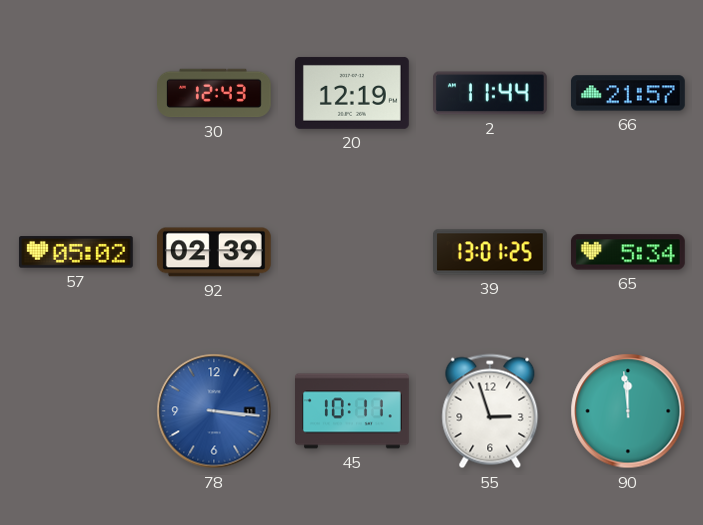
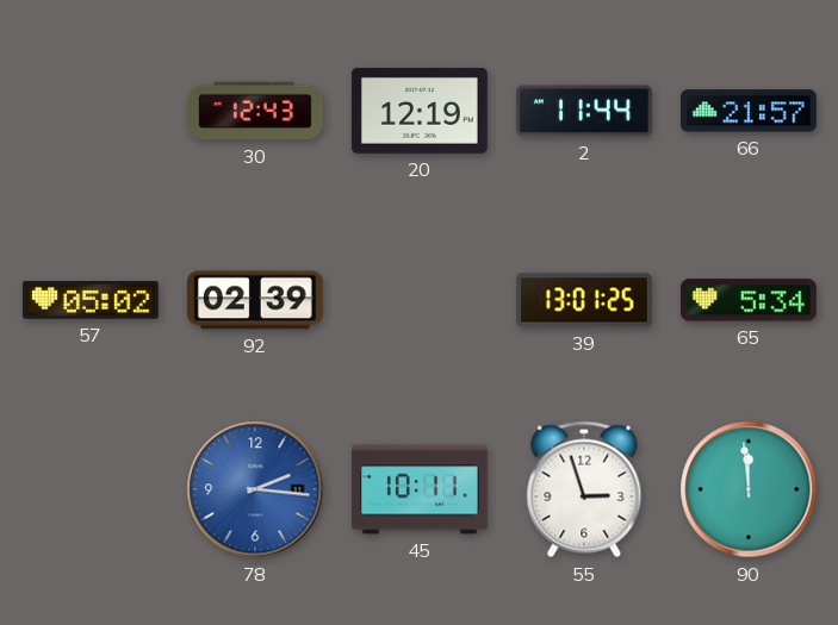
78: 3:16 -> 2:16 (255, 489)
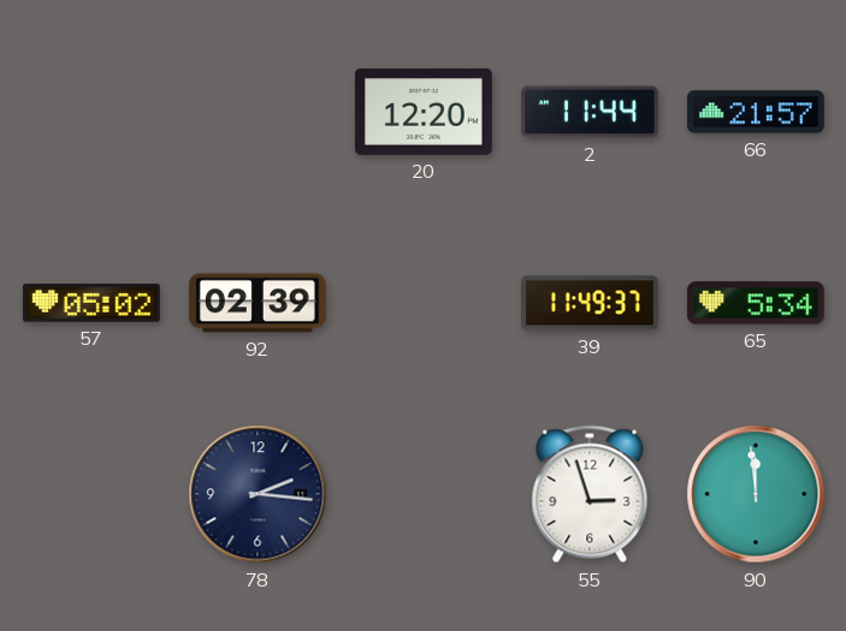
30: 12:43 -> none (256, 111)
20: 12:19 -> 12:20 (424, 112)
39: 13:01 -> 11:49 (591, 303)
78 dial: blue -> navy (258, 494)
45: 10:11 -> none (421, 489)
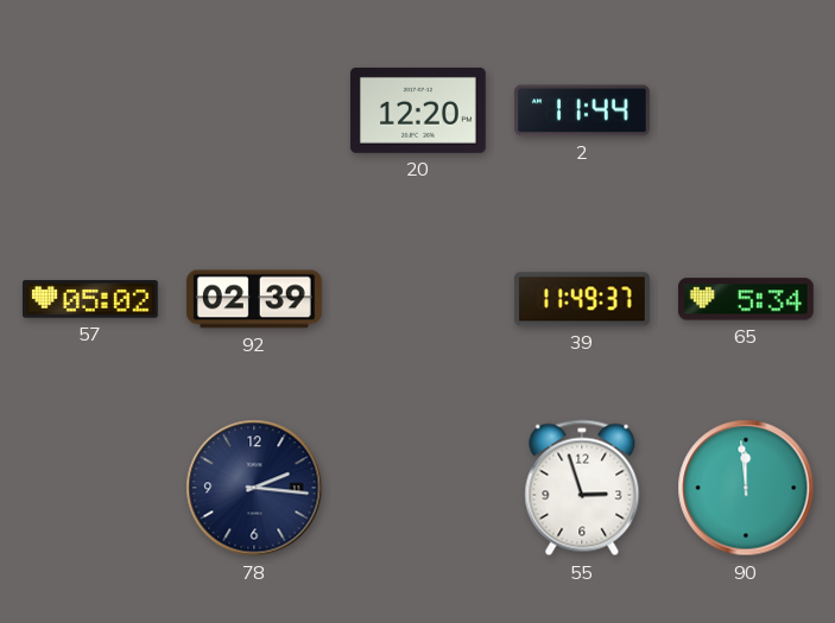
66: 21:57 -> none (756, 112)
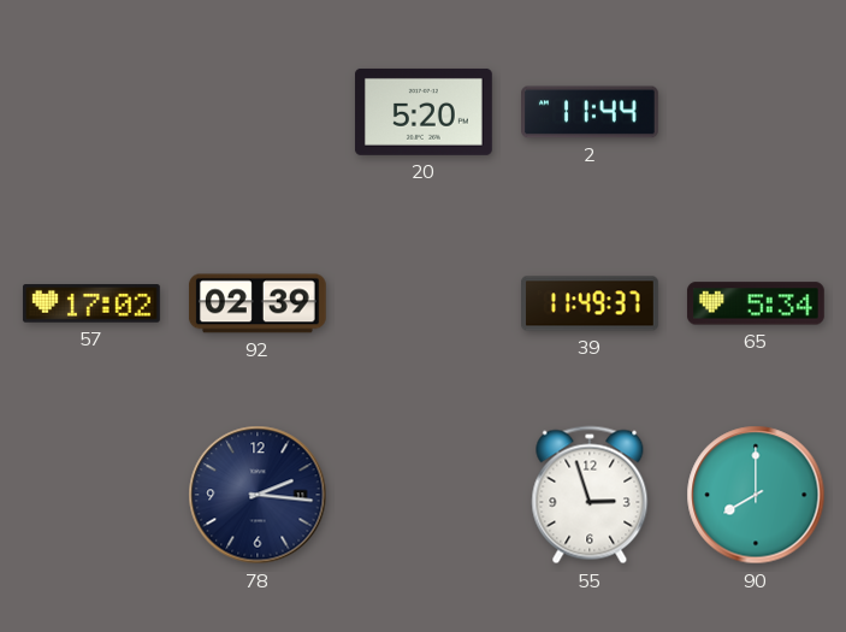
20: 12:20 -> 5:20 (424, 112)
57: 05:02 -> 17:02 (91, 303)
90: 11:59 -> 8:00 (756, 495)
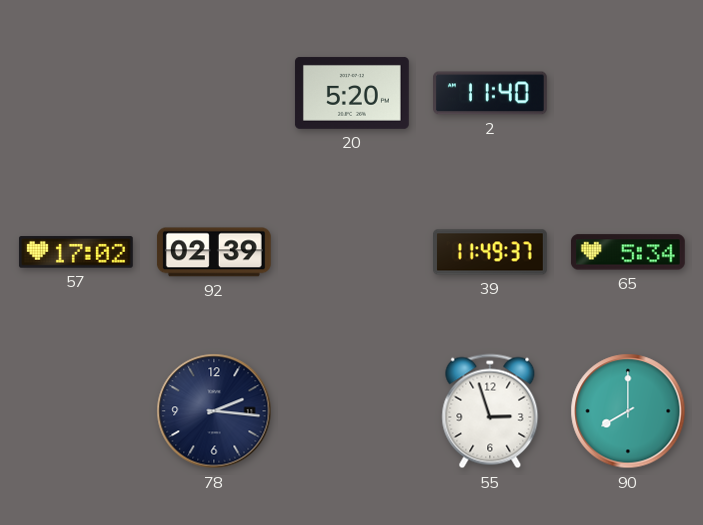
2: 11:44 -> 11:40 (491, 93)
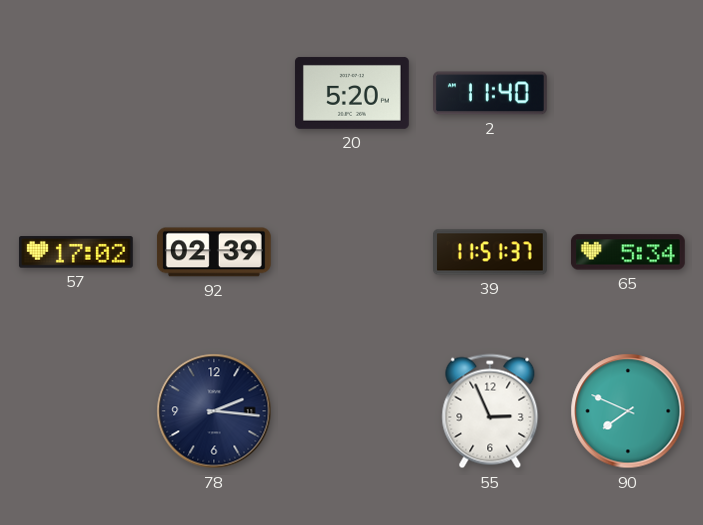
39: 11:49 -> 11:51 (491, 252)
55: 2:57 -> 2:56 (490, 411)
90: 8:00 -> 7:49 (628, 411)
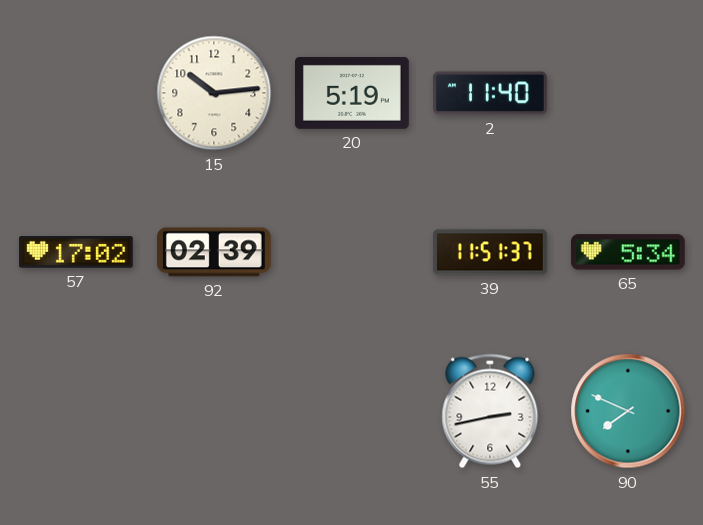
15: none -> 10:14 (214, 93)
20: 5:20 -> 5:19 (352, 93)
78: 2:16 -> none (214, 411)
55: 2:56 -> 2:43 (490, 411)
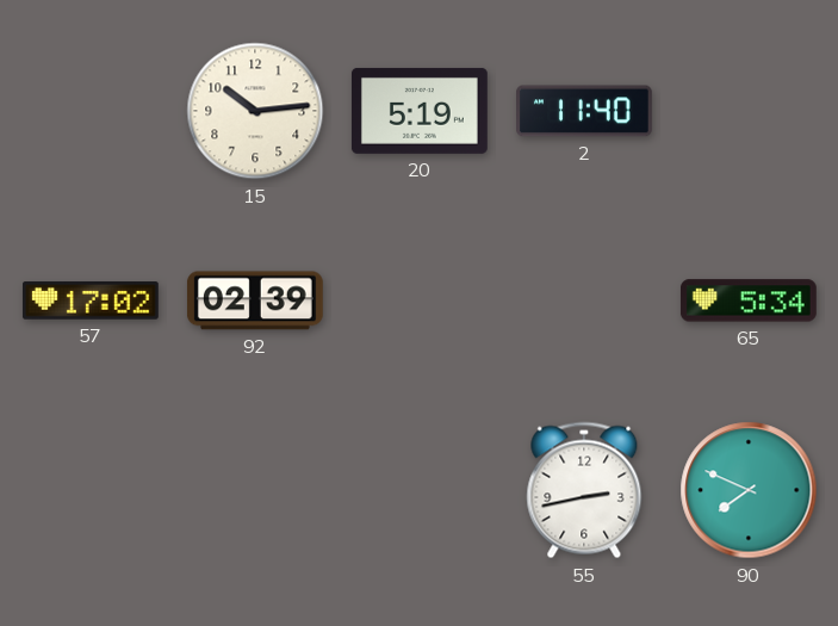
39: 11:51 -> none (491, 252)
